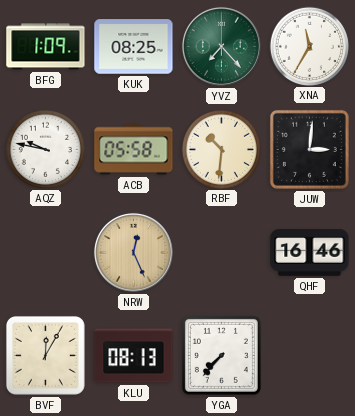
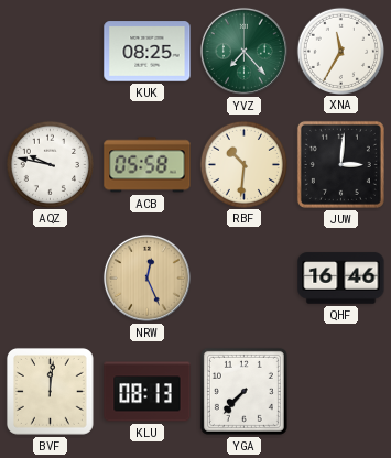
BFG: 1:09 -> none (46, 47)
BVF: 12:05 -> 12:01 (50, 391)
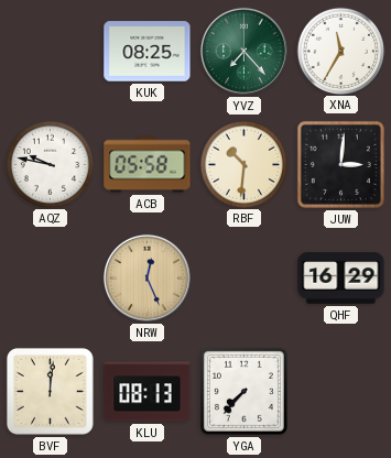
QHF: 16:46 -> 16:29 (341, 279)
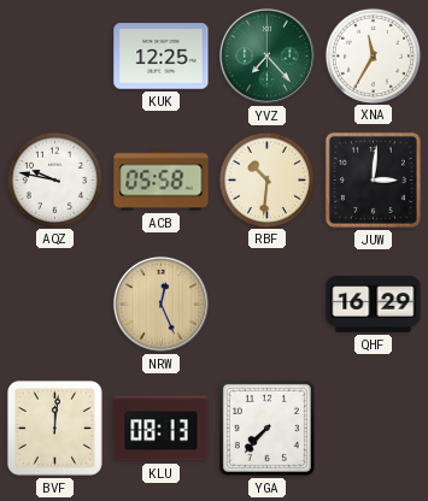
KUK: 08:25 -> 12:25 (162, 57)
